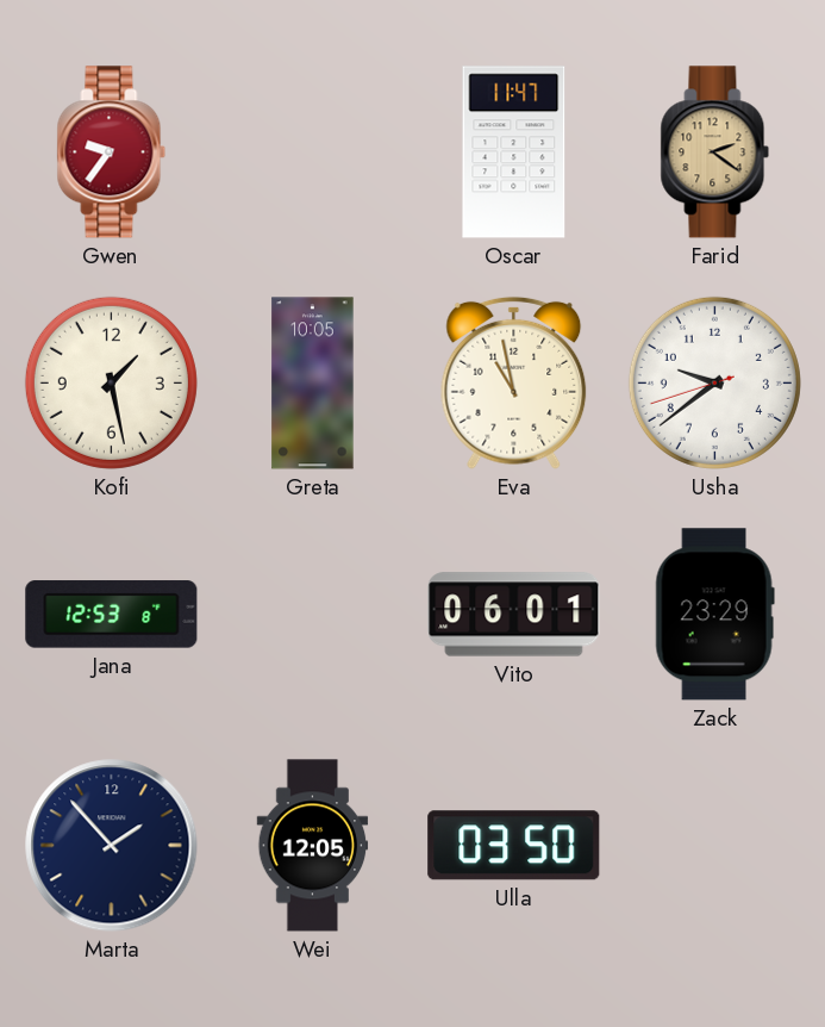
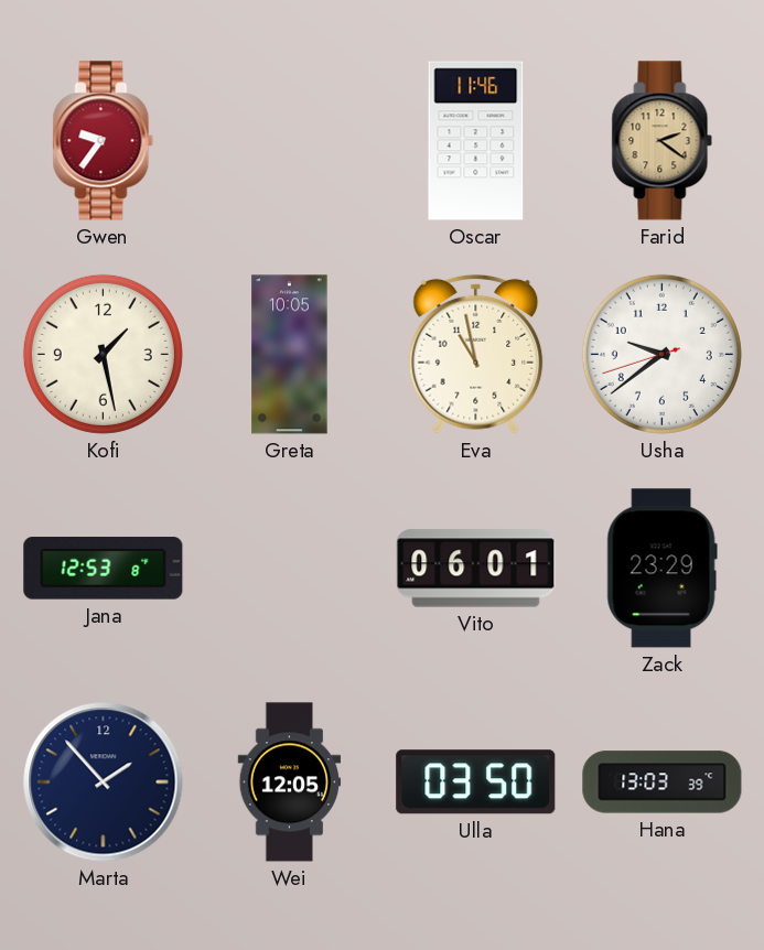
Oscar: 11:47 -> 11:46 (476, 141)
Hana: none -> 13:03 (663, 782)
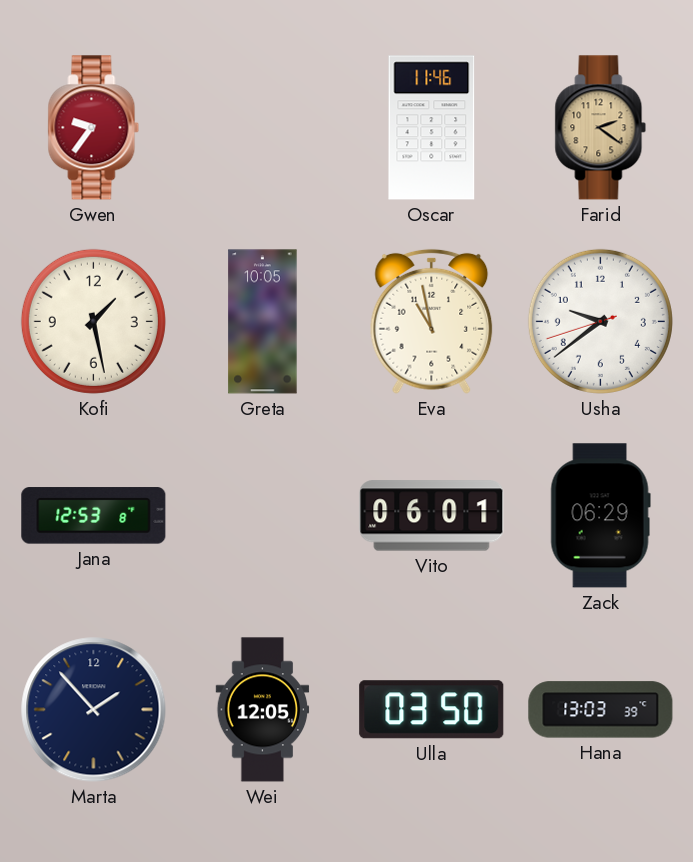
Zack: 23:29 -> 06:29 (600, 516)
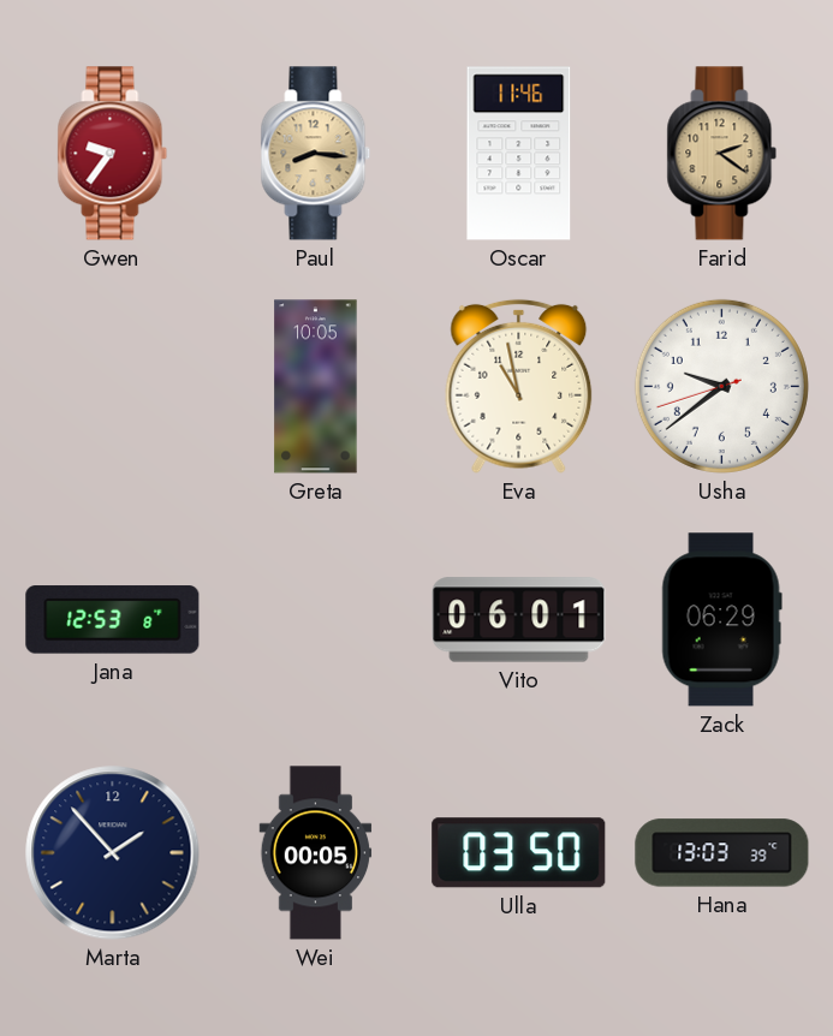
Paul: none -> 8:16 (316, 154)
Kofi: 1:28 -> none (93, 321)
Wei: 12:05 -> 00:05 (316, 853)
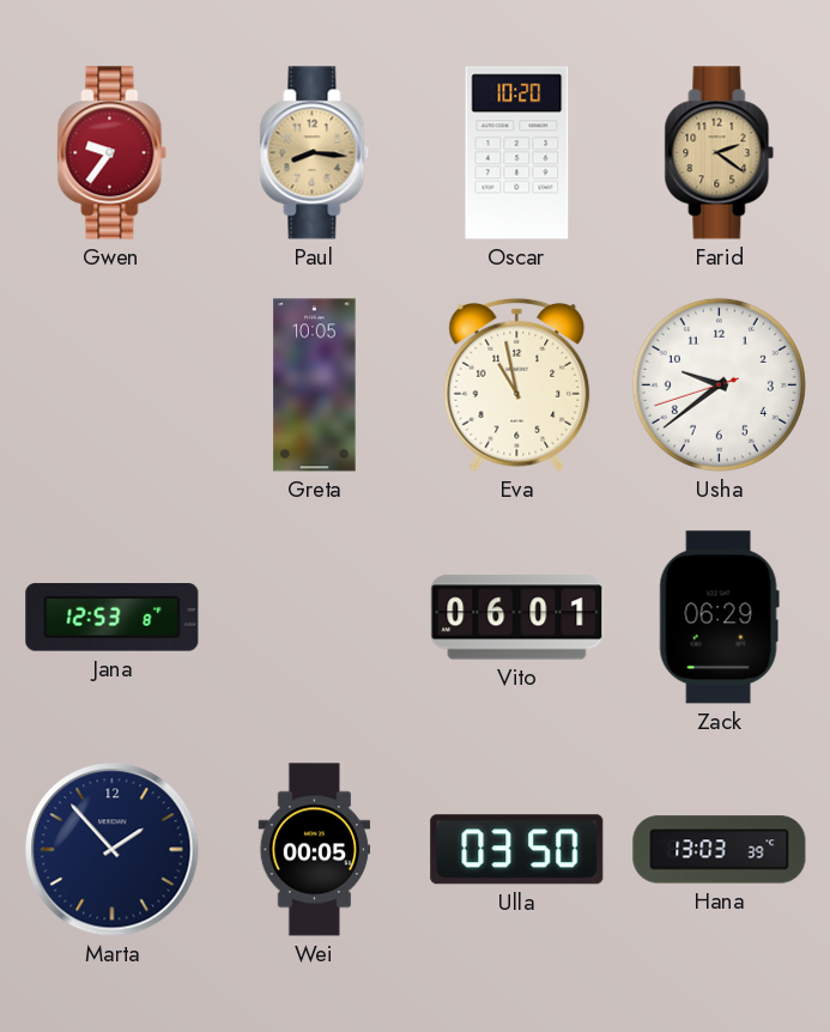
Oscar: 11:46 -> 10:20 (517, 153)
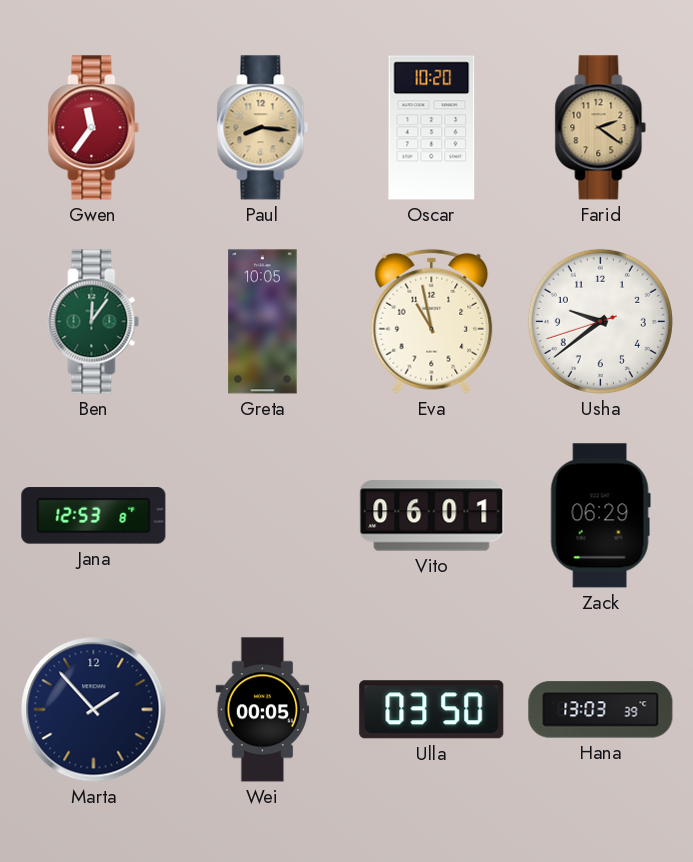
Gwen: 9:36 -> 11:36 (94, 128)
Ben: none -> 12:06 (94, 322)
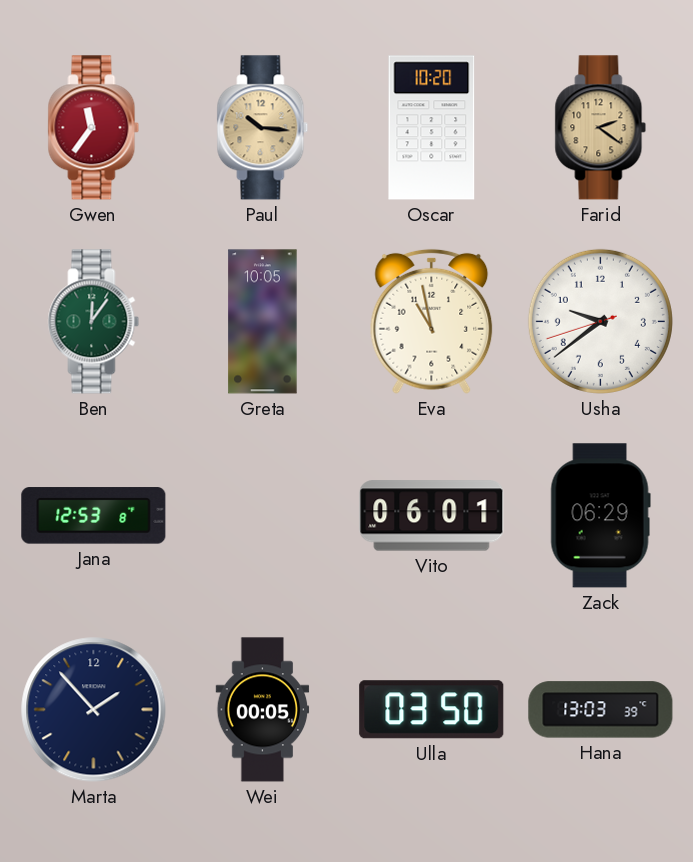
Paul: 8:16 -> 10:16 (263, 128)
